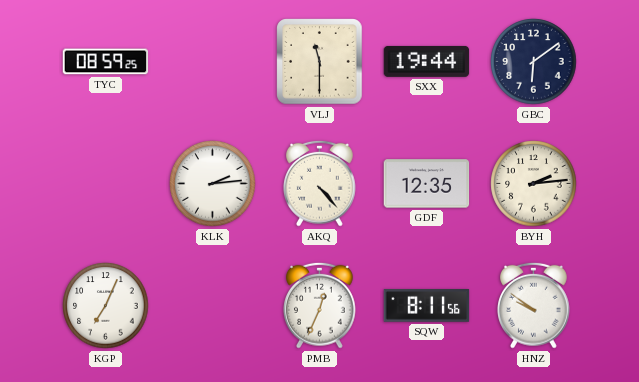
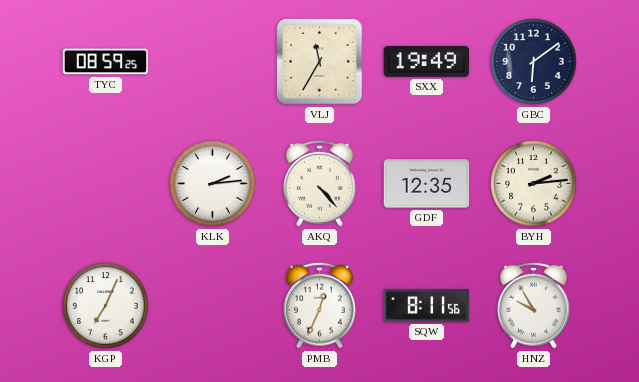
VLJ: 11:30 -> 11:35 (320, 62)
SXX: 19:44 -> 19:49 (427, 61)
HNZ: 9:51 -> 9:55 (534, 305)
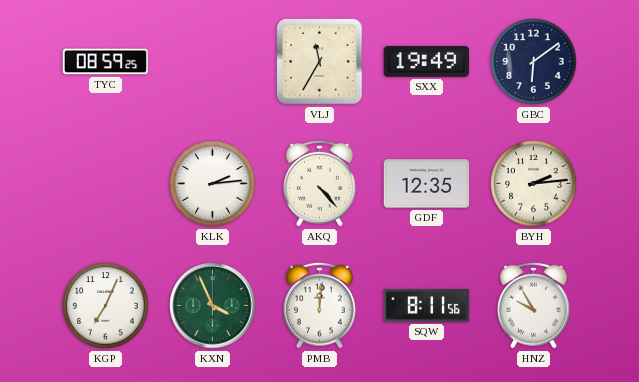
KXN: none -> 3:56 (213, 306)
PMB: 12:34 -> 12:01 (320, 305)
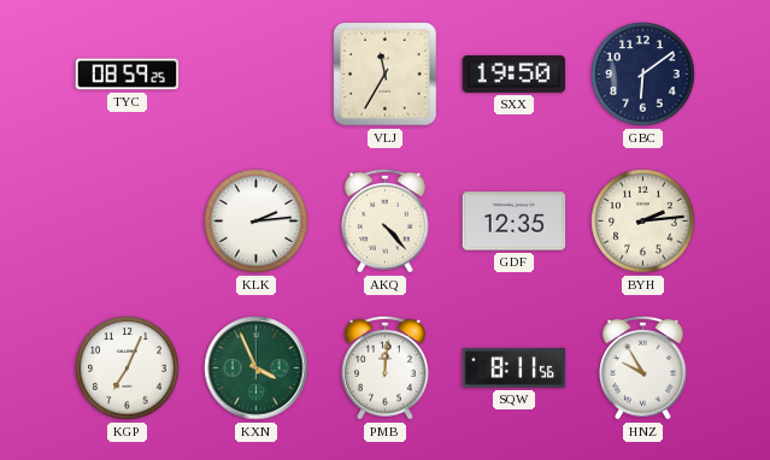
SXX: 19:49 -> 19:50 (515, 73)
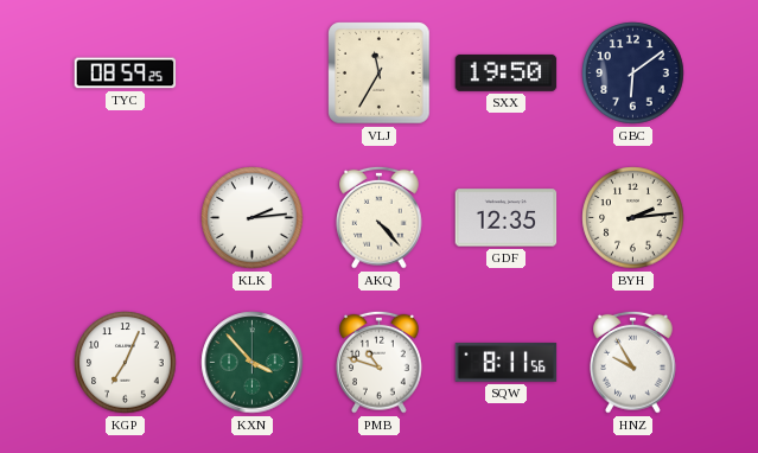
KXN: 3:56 -> 3:53 (253, 363)
PMB: 12:01 -> 10:48 (380, 362)
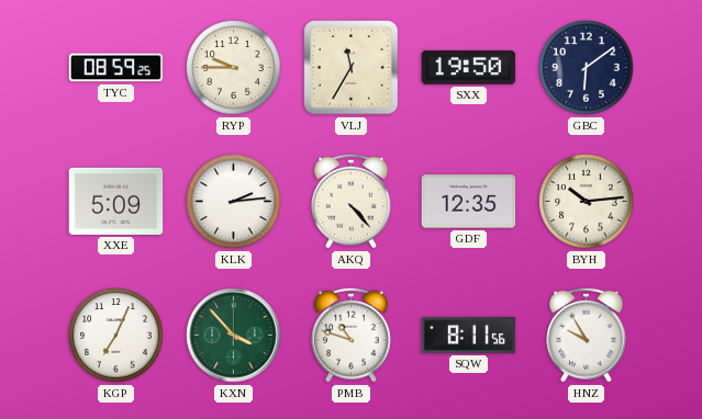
RYP: none -> 9:45 (234, 68)
XXE: none -> 5:09 (116, 201)
BYH: 2:14 -> 10:14 (587, 202)
